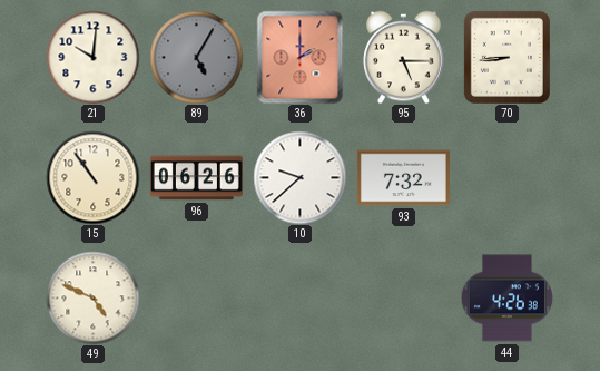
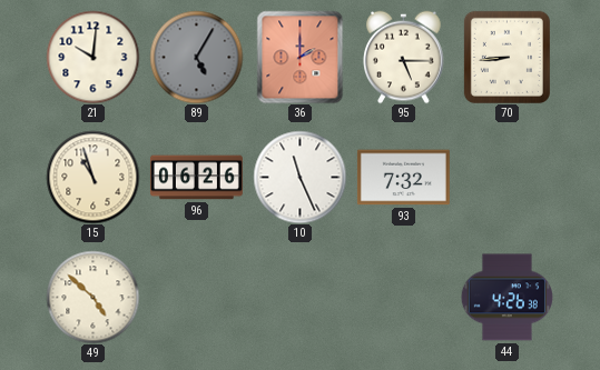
15: 10:54 -> 10:57 (92, 177)
10: 9:38 -> 11:26 (299, 177)
49: 4:49 -> 4:52 (92, 297)
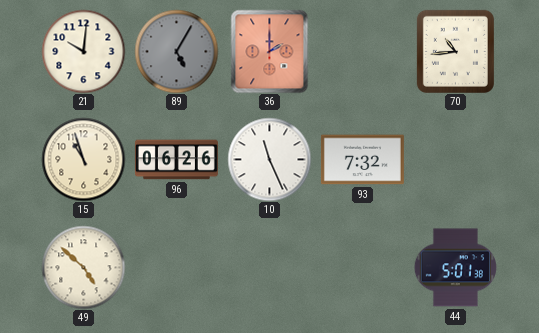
95: 5:15 -> none (404, 57)
70: 8:44 -> 10:44 (455, 51)
44: 4:26 -> 5:01 (455, 268)
